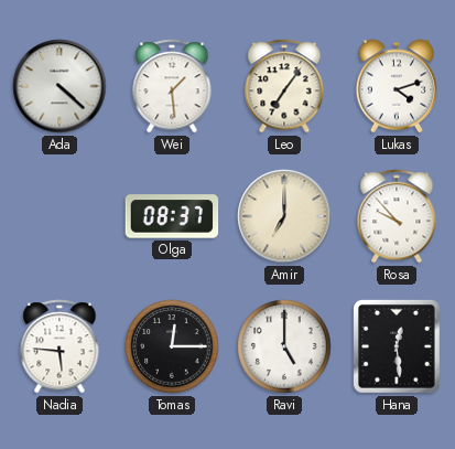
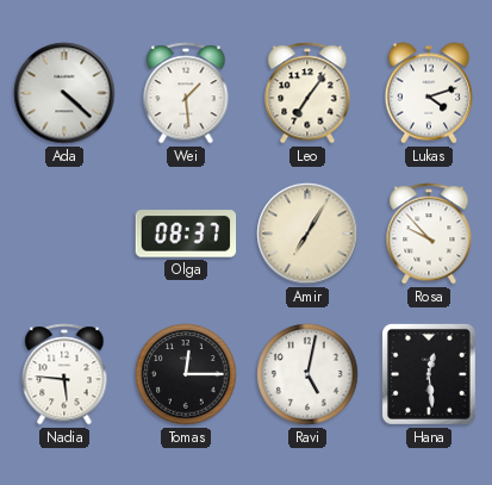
Amir: 7:00 -> 7:05 (307, 234)
Ravi: 5:00 -> 5:02 (307, 374)
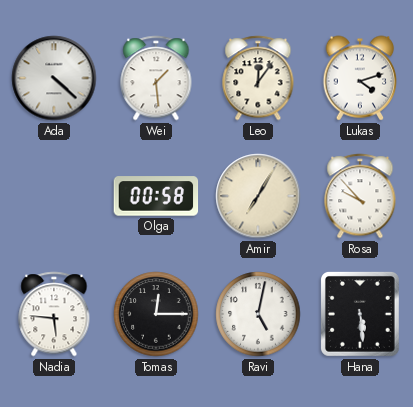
Leo: 7:06 -> 12:06 (258, 78)
Olga: 08:37 -> 00:58 (156, 196)
Hana: 12:29 -> 5:29 (360, 314)
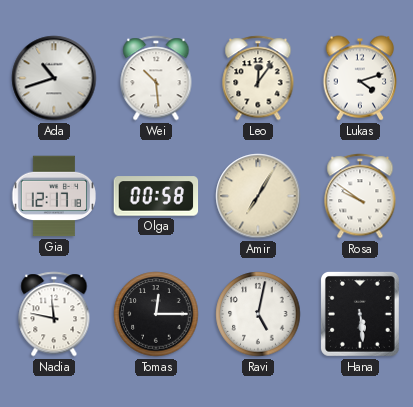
Ada: 4:22 -> 10:42 (54, 78)
Wei: 1:29 -> 10:29 (156, 78)
Gia: none -> 12:17 (53, 196)
Rosa: 9:53 -> 9:51 (360, 196)
Nadia: 5:46 -> 11:47 (54, 314)
